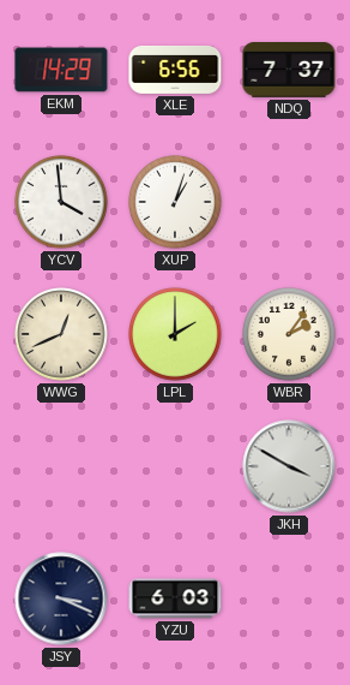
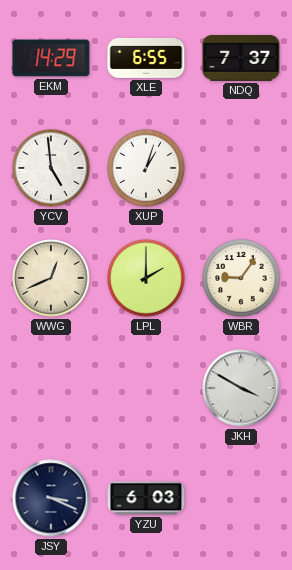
XLE: 6:56 -> 6:55 (146, 59)
YCV: 3:59 -> 4:59 (51, 168)
WBR: 2:06 -> 9:06 (241, 278)
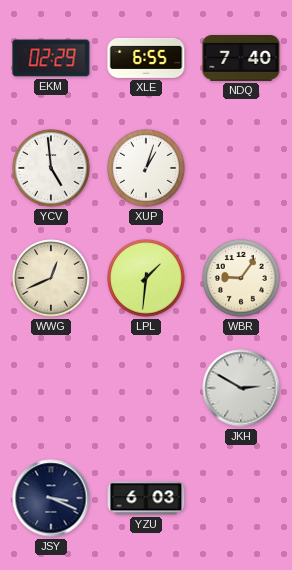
EKM: 14:29 -> 02:29 (51, 58)
NDQ: 7:37 -> 7:40 (241, 59)
LPL: 2:00 -> 1:31 (146, 278)
JKH: 3:50 -> 2:50 (241, 388)
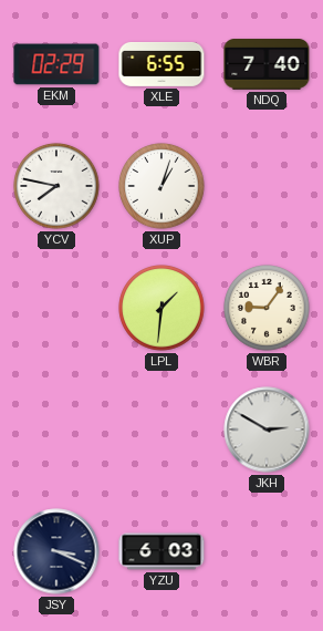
YCV: 4:59 -> 7:47 (56, 186)
WWG: 12:41 -> none (51, 278)
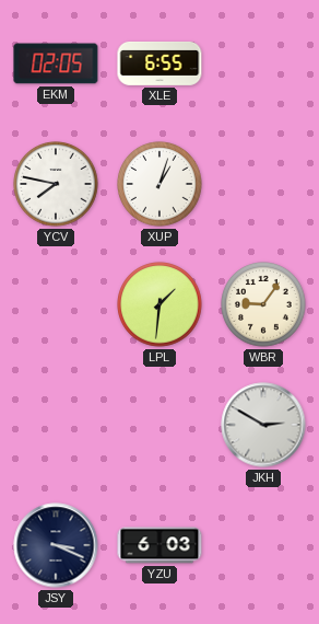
EKM: 02:29 -> 02:05 (56, 63)
NDQ: 7:40 -> none (267, 65)
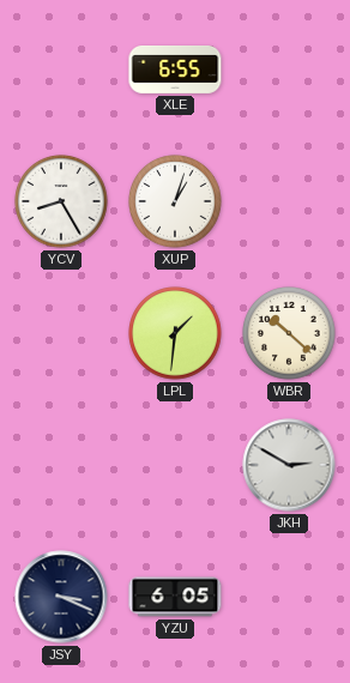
EKM: 02:05 -> none (56, 63)
YCV: 7:47 -> 8:25 (61, 201)
WBR: 9:06 -> 10:22 (289, 333)
YZU: 6:03 -> 6:05 (175, 597)
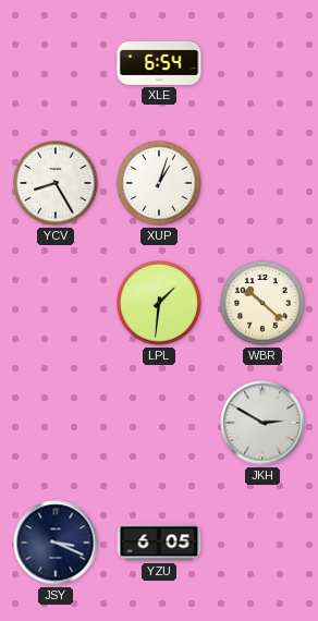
XLE: 6:55 -> 6:54 (159, 64)
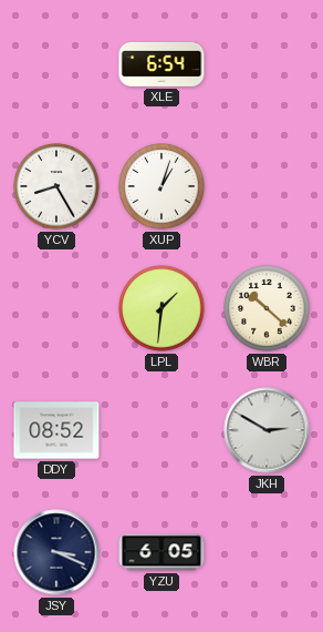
DDY: none -> 08:52 (56, 430)
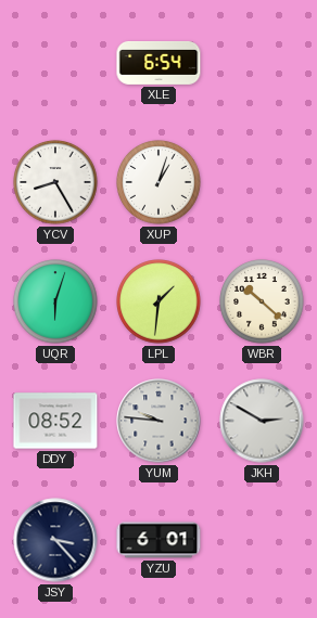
UQR: none -> 6:03 (55, 301)
YUM: none -> 9:46 (158, 421)
JSY: 3:19 -> 3:23 (55, 540)
YZU: 6:05 -> 6:01 (158, 540)
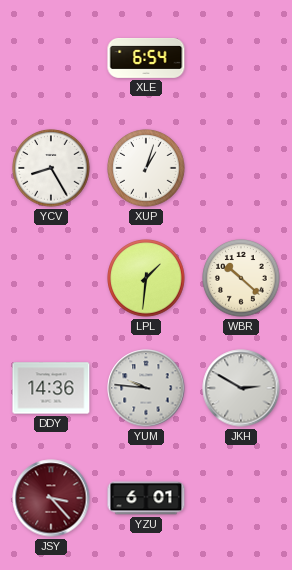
UQR: 6:03 -> none (55, 301)
DDY: 08:52 -> 14:36 (51, 388)
JSY dial: navy -> burgundy (51, 498)
